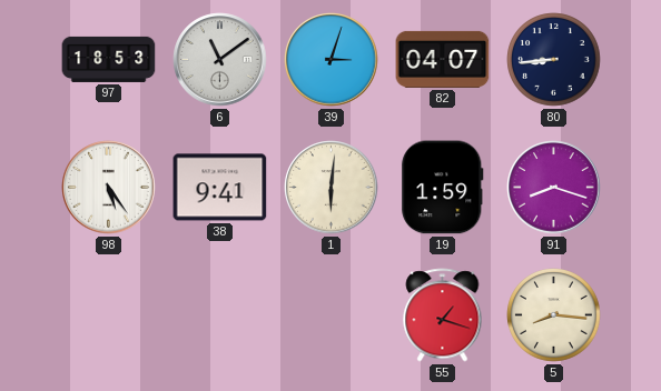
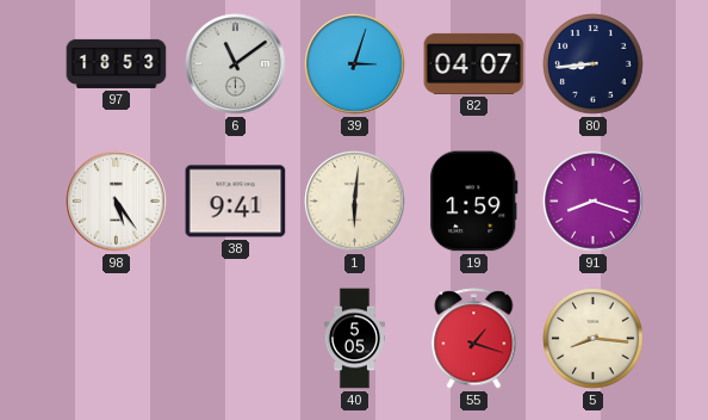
40: none -> 5:05 (354, 339)
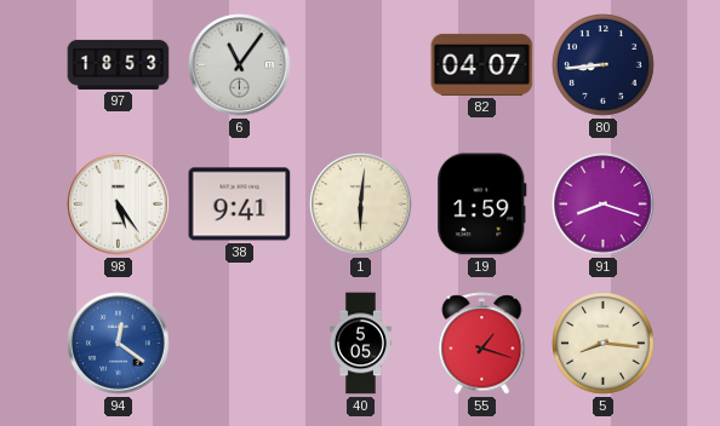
6: 11:09 -> 11:06 (240, 65)
39: 3:03 -> none (355, 64)
94: none -> 12:21 (119, 344)
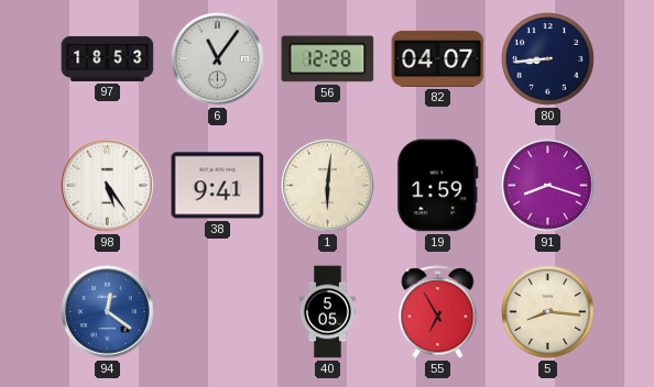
56: none -> 12:28 (328, 59)
55: 1:18 -> 6:55 (438, 312)
